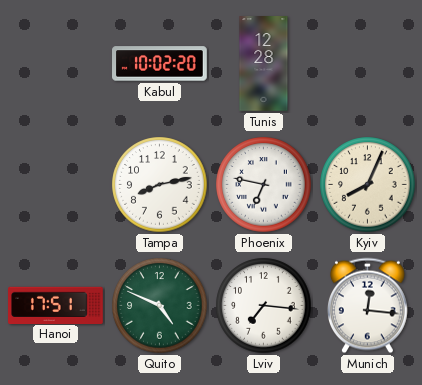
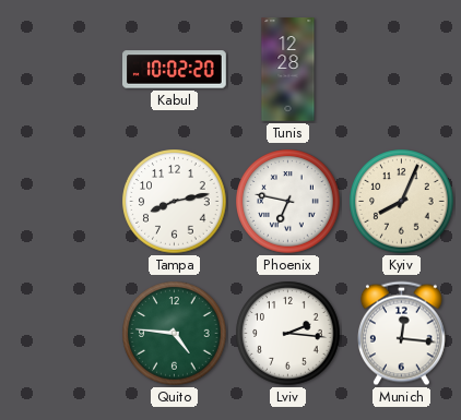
Hanoi: 17:51 -> none (56, 305)
Quito: 4:49 -> 4:46 (175, 334)
Lviv: 7:16 -> 2:16 (288, 334)
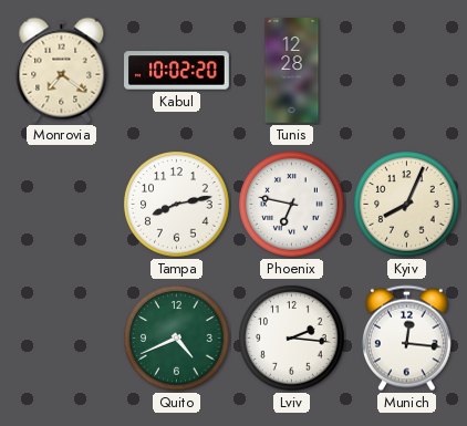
Monrovia: none -> 7:21 (62, 71)
Quito: 4:46 -> 4:41 (177, 339)
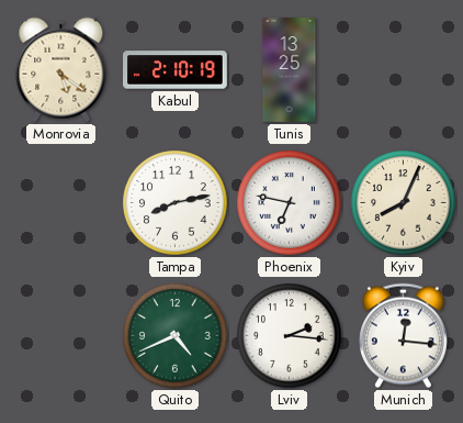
Monrovia: 7:21 -> 5:21 (61, 70)
Kabul: 10:02 -> 2:10 (176, 70)
Tunis: 12:28 -> 13:25 (290, 70)
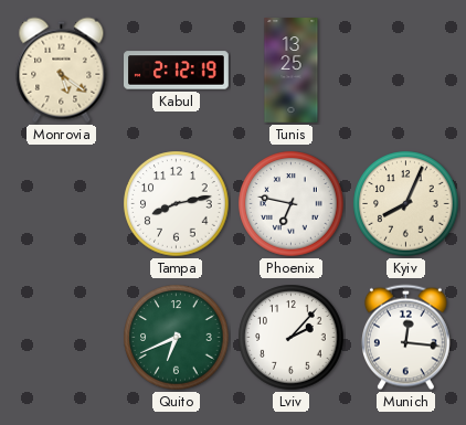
Kabul: 2:10 -> 2:12 (177, 71)
Quito: 4:41 -> 6:41 (177, 338)
Lviv: 2:16 -> 2:07 (292, 338)
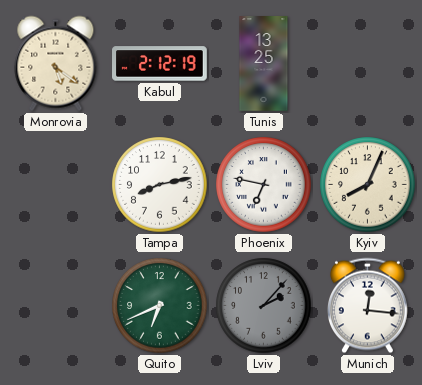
Lviv dial: white -> grey (264, 306)
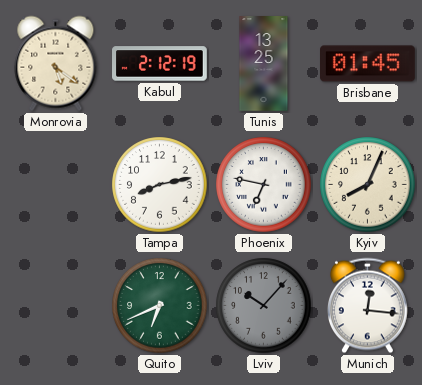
Brisbane: none -> 01:45 (368, 64)
Lviv: 2:07 -> 10:07 (264, 306)
